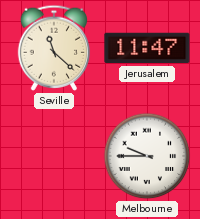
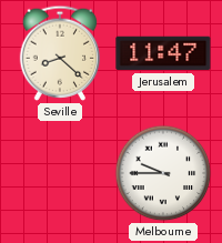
Seville: 11:22 -> 8:22 (60, 53)
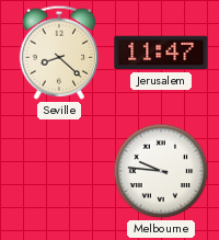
Melbourne: 9:45 -> 9:46 (161, 171)
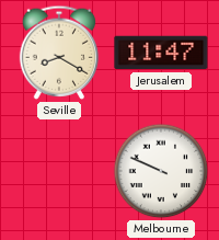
Seville: 8:22 -> 8:20 (59, 53)
Melbourne: 9:46 -> 9:49 (161, 171)
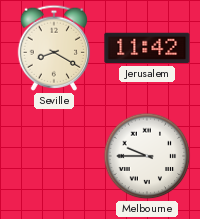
Jerusalem: 11:47 -> 11:42 (147, 48)
Melbourne: 9:49 -> 9:45 (147, 156)
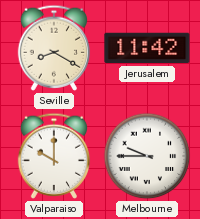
Valparaiso: none -> 10:00 (54, 156)
